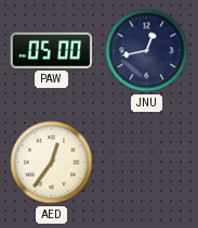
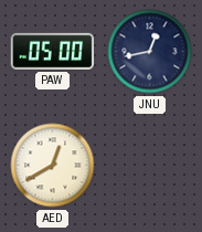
AED: 12:36 -> 12:40 (53, 166)
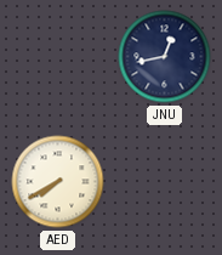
PAW: 05:00 -> none (53, 51)
AED: 12:40 -> 7:40 (58, 182)
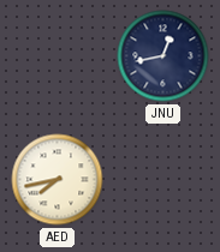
AED: 7:40 -> 7:43 (58, 180)
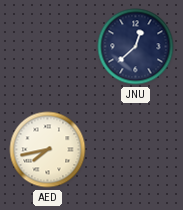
JNU: 12:43 -> 12:38 (136, 47)
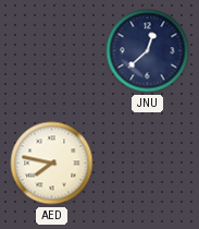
AED: 7:43 -> 7:47 (52, 164)
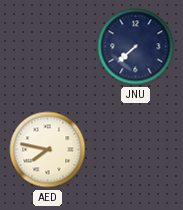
JNU: 12:38 -> 7:38 (136, 47)
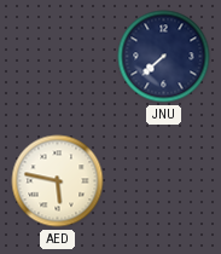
AED: 7:47 -> 5:47 (58, 181)
